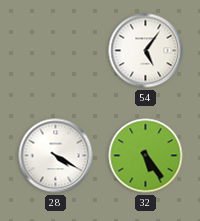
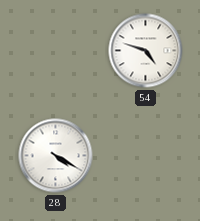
54: 5:06 -> 4:48 (146, 51)
32: 5:24 -> none (146, 156)
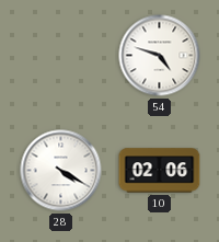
10: none -> 02:06 (160, 171)
